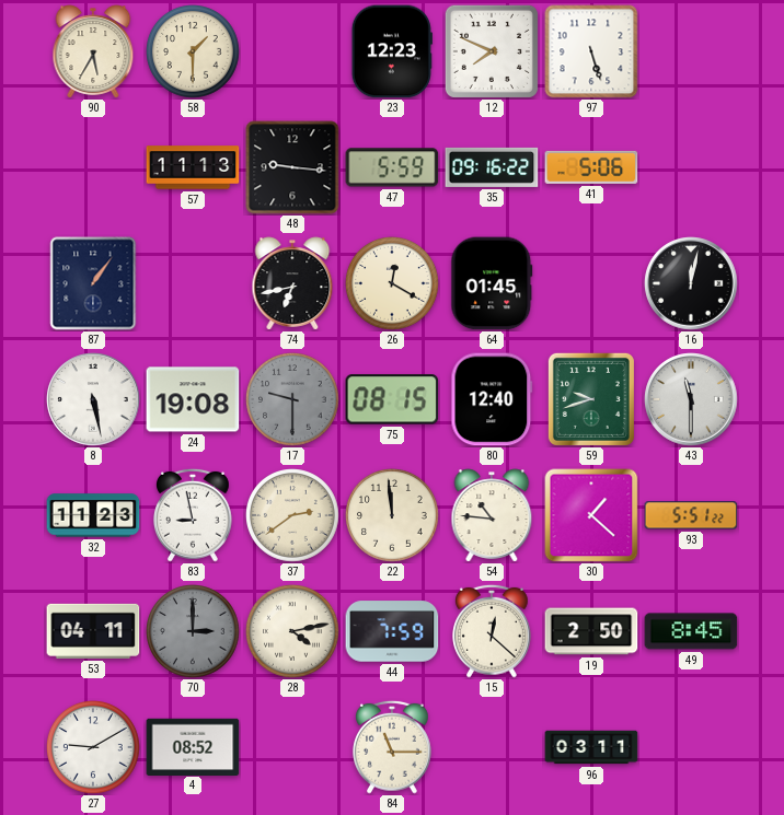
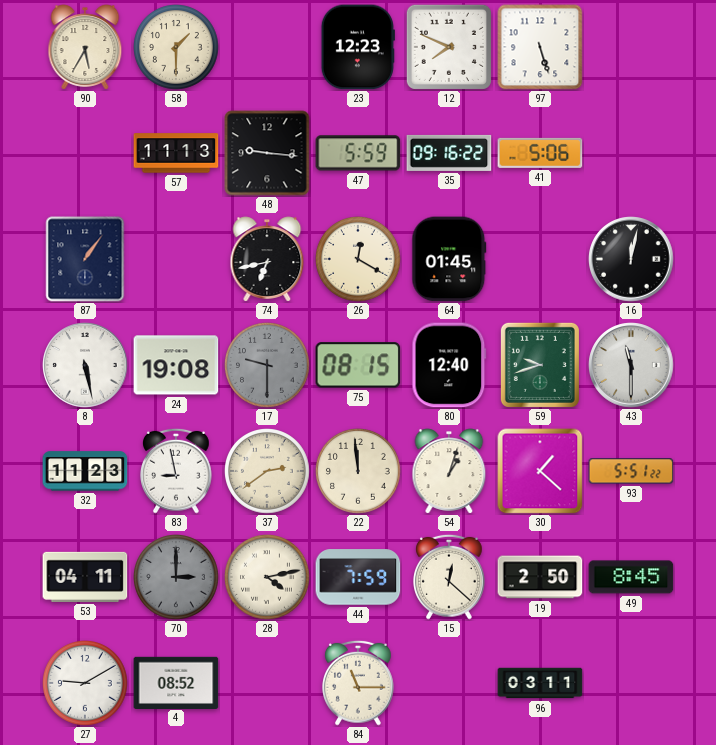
54: 10:46 -> 1:03 (449, 471)
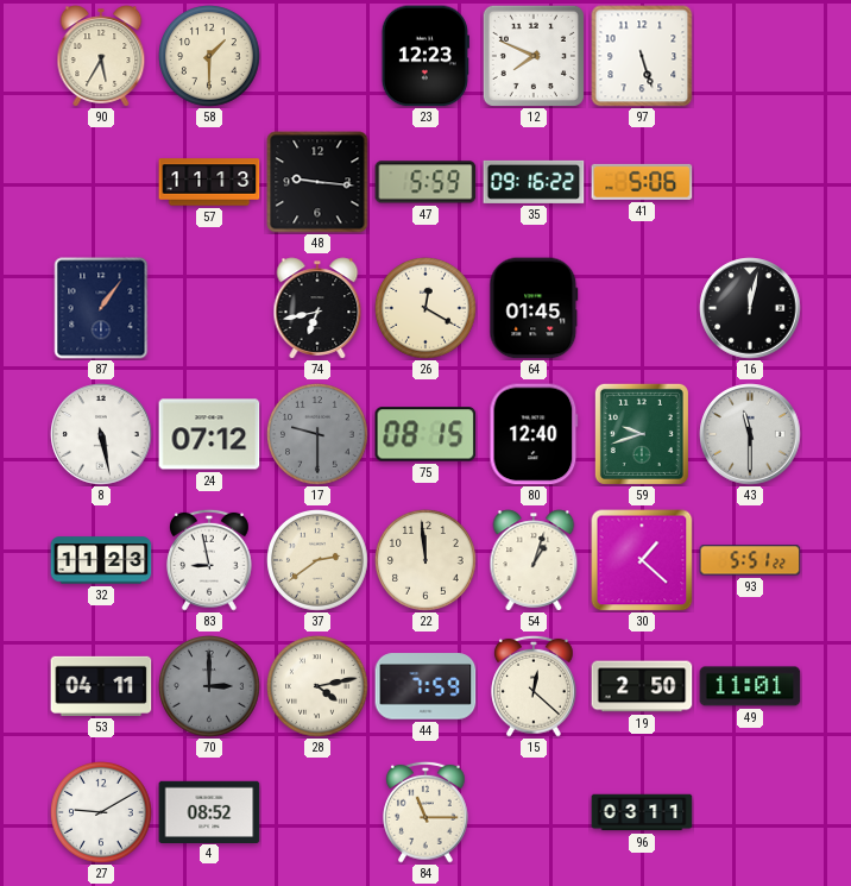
24: 19:08 -> 07:12 (209, 434)
49: 8:45 -> 11:01 (750, 686)
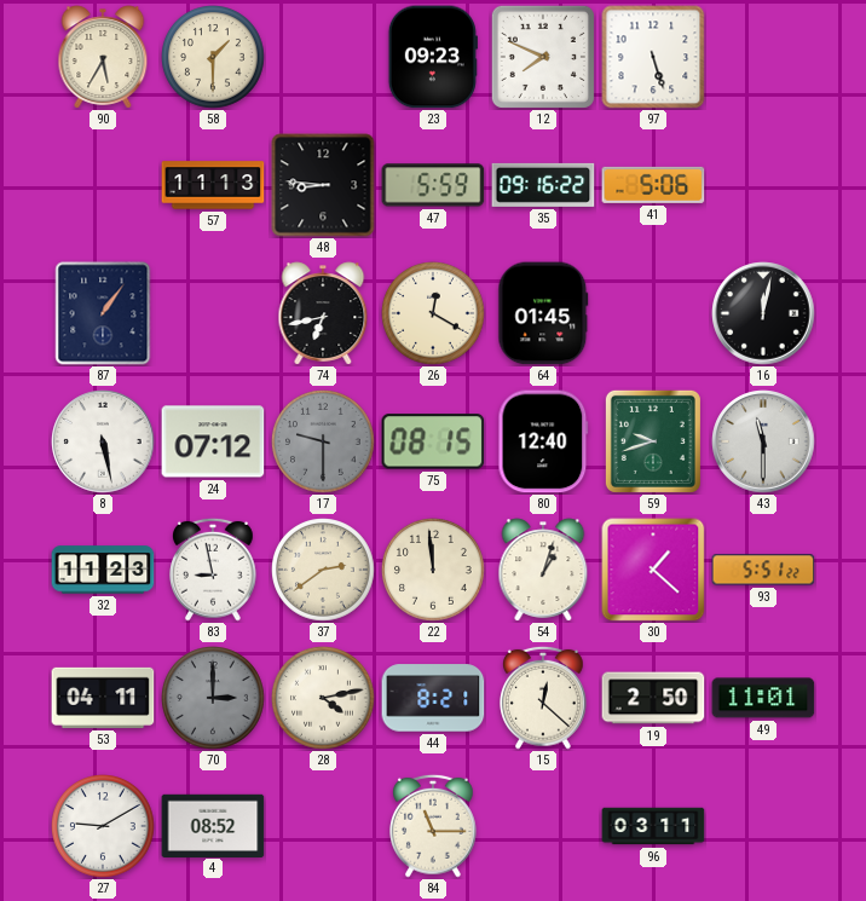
23: 12:23 -> 09:23 (433, 57)
48: 9:16 -> 8:46 (323, 185)
44: 7:59 -> 8:21 (433, 698)
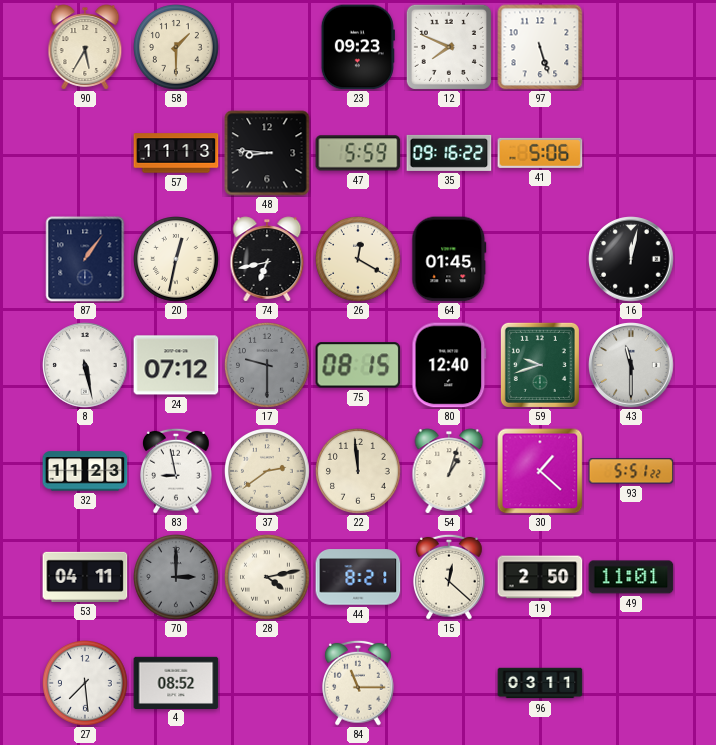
20: none -> 12:32 (177, 260)
27: 9:10 -> 7:29 (86, 684)
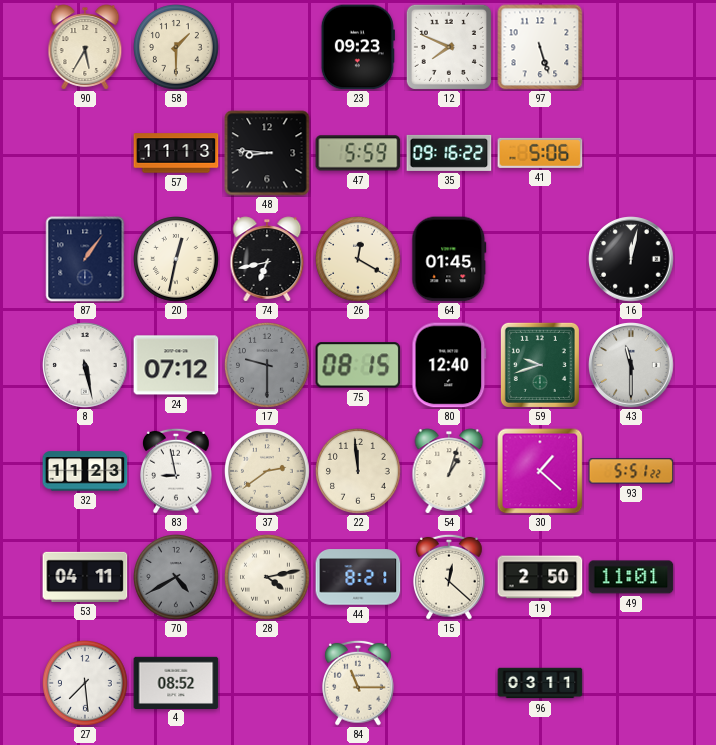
70: 3:00 -> 4:40 (177, 578)
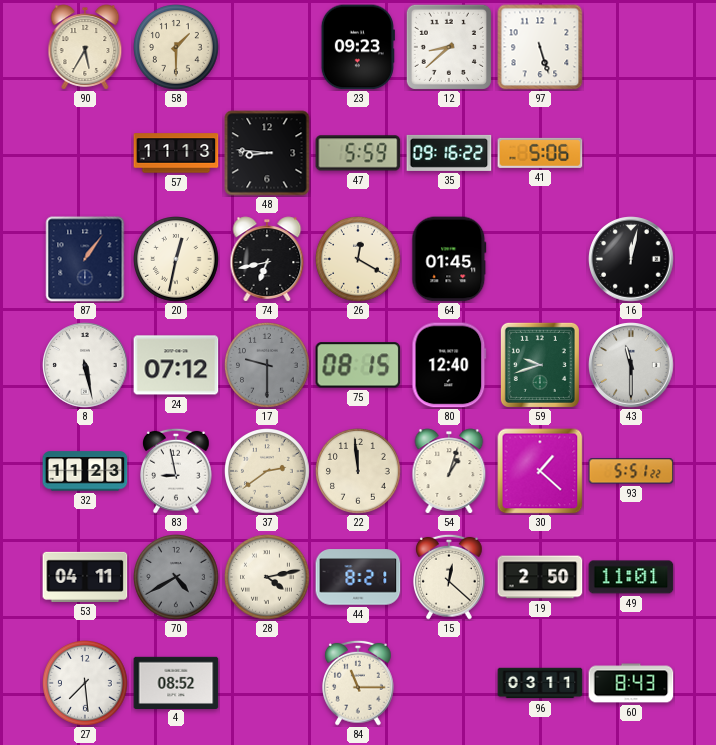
12: 7:49 -> 8:38 (449, 47)
60: none -> 8:43 (631, 683)
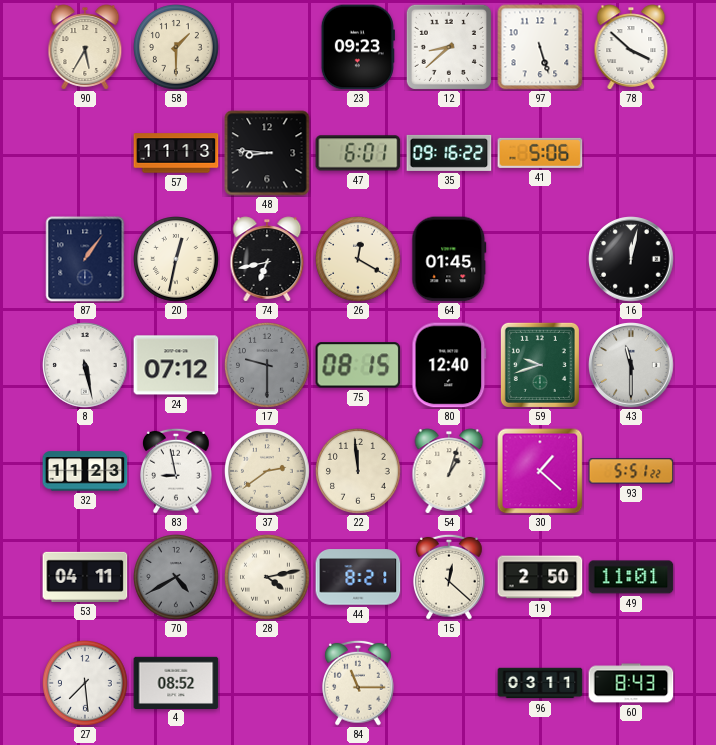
78: none -> 3:52 (631, 47)
47: 5:59 -> 6:01 (358, 153)
